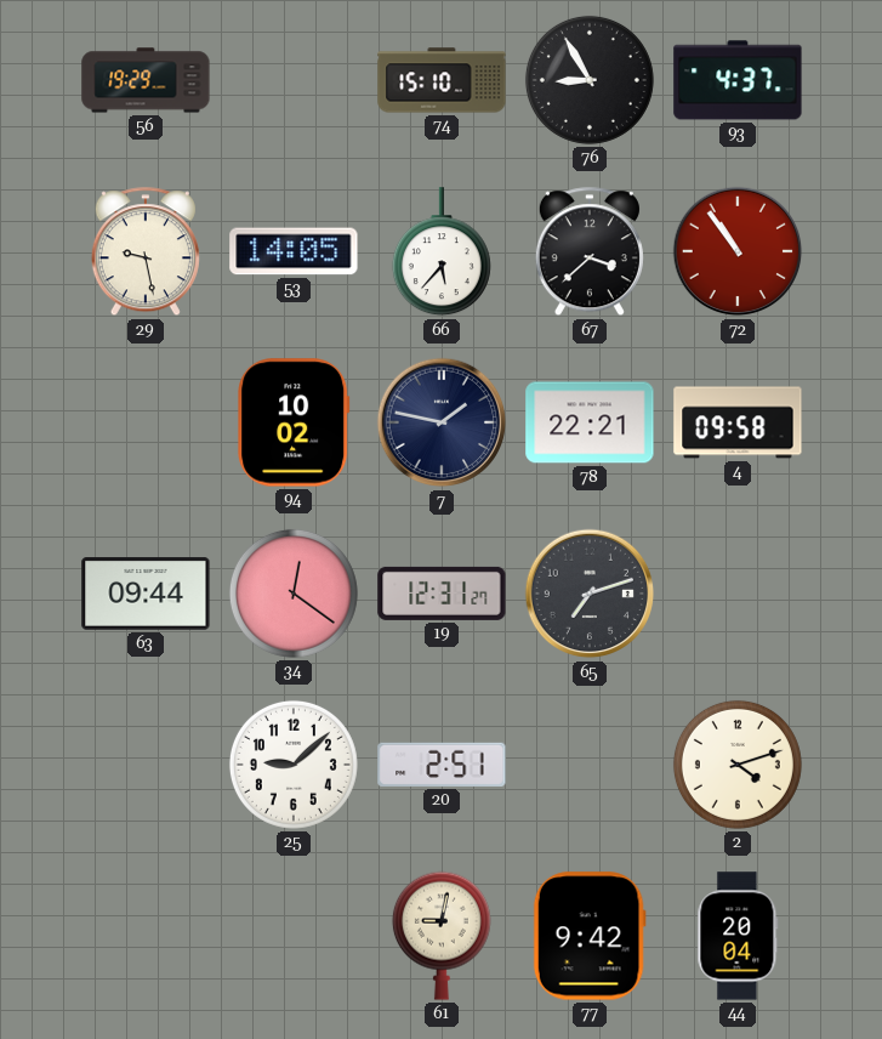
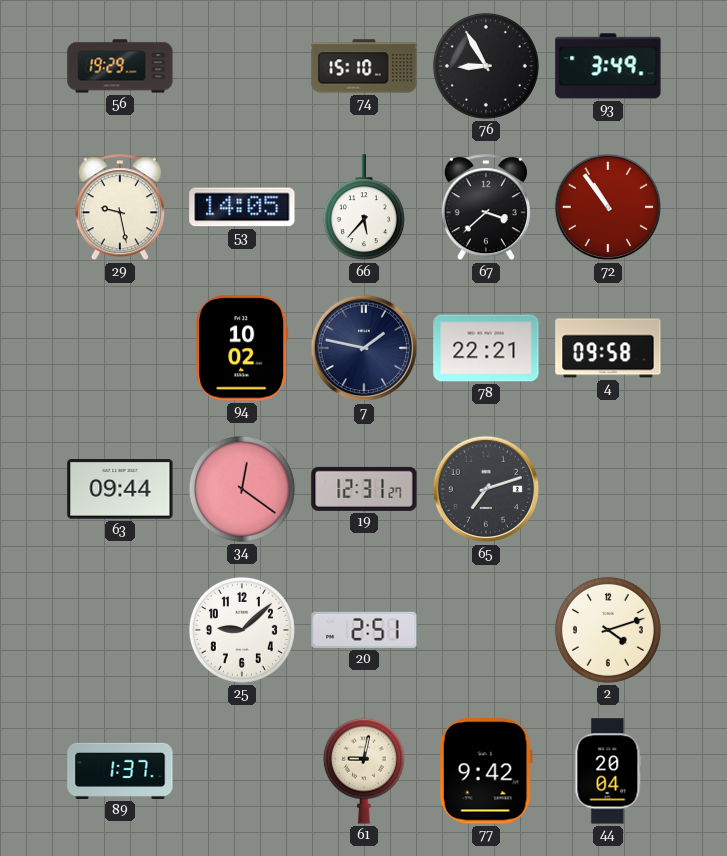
93: 4:37 -> 3:49 (608, 66)
89: none -> 1:37 (120, 771)
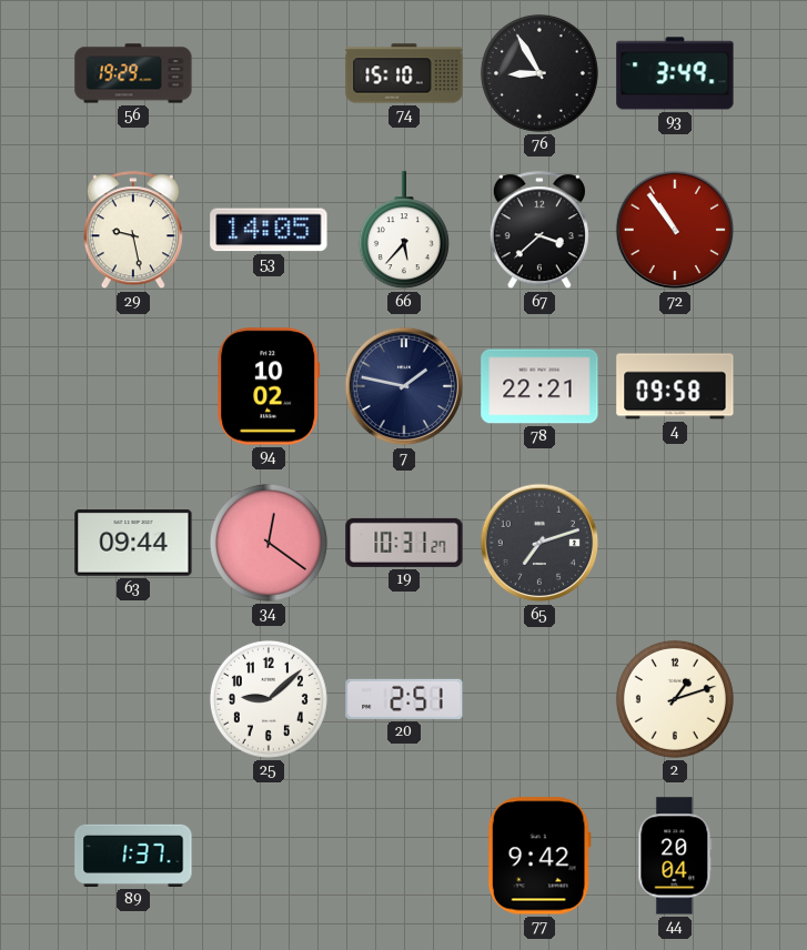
19: 12:31 -> 10:31 (404, 543)
2: 4:12 -> 1:12 (675, 699)
61: 9:02 -> none (364, 771)
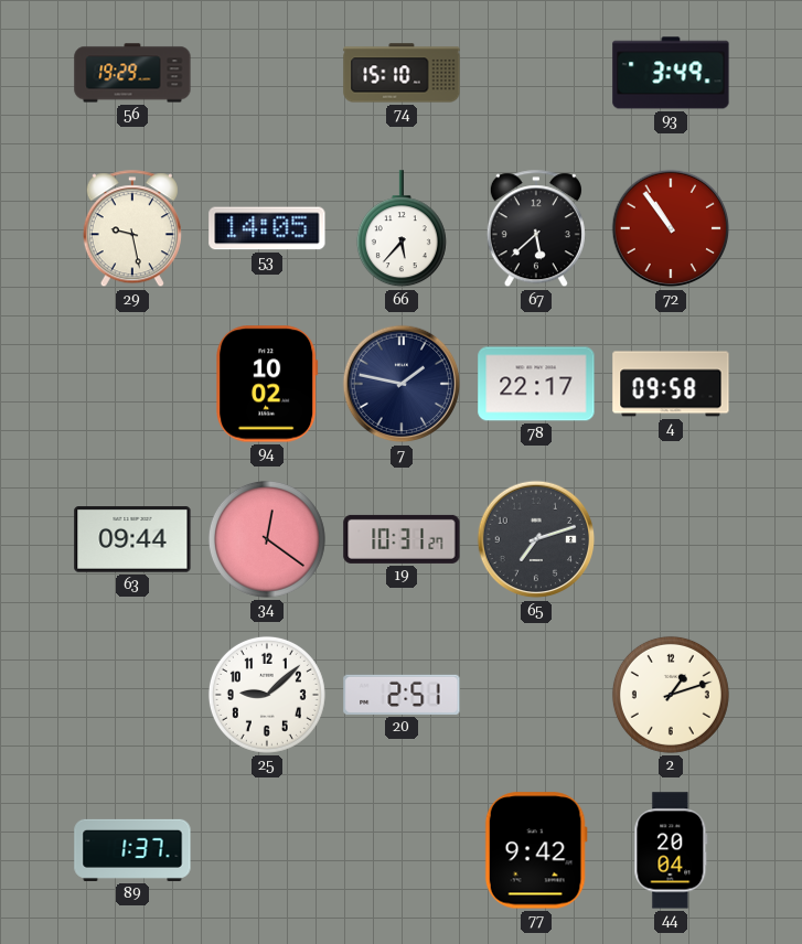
76: 8:55 -> none (539, 73)
67: 3:38 -> 5:38 (536, 229)
78: 22:21 -> 22:17 (536, 384)
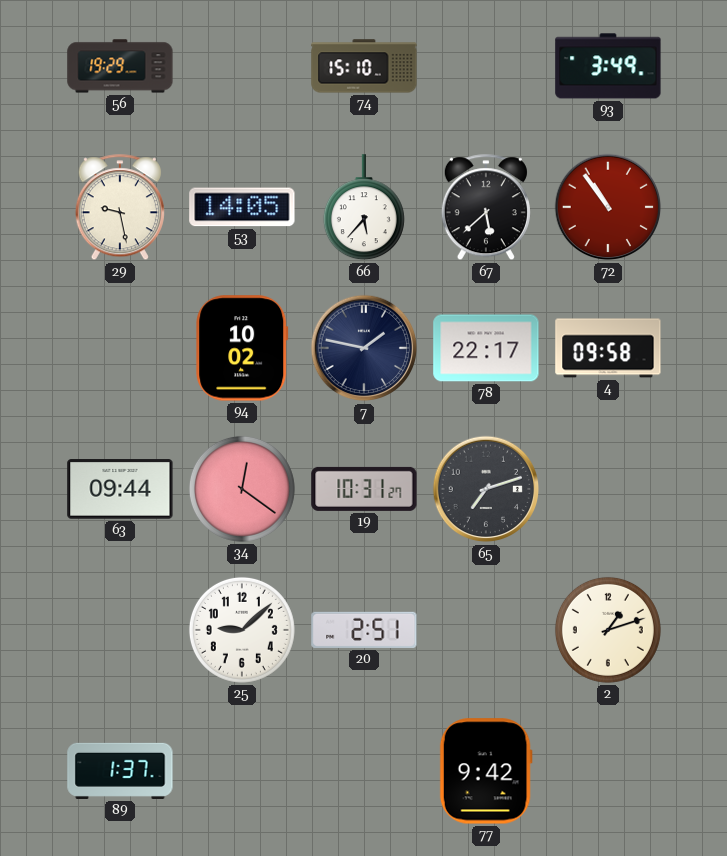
44: 20:04 -> none (671, 850)
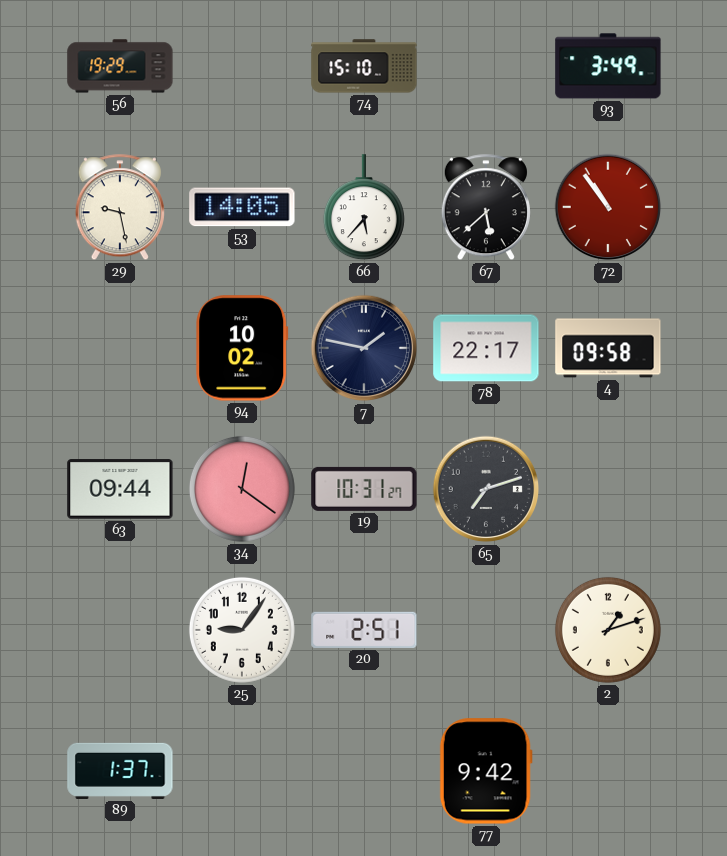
25: 9:08 -> 9:06 (242, 630)
